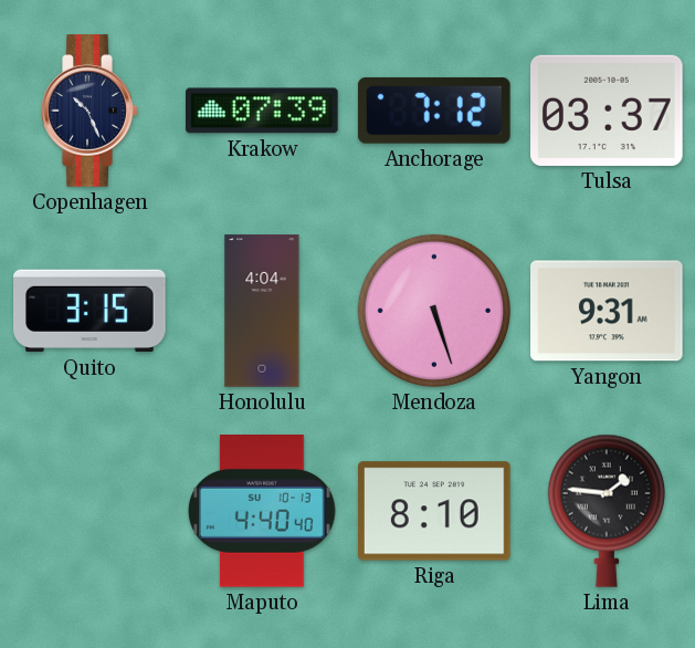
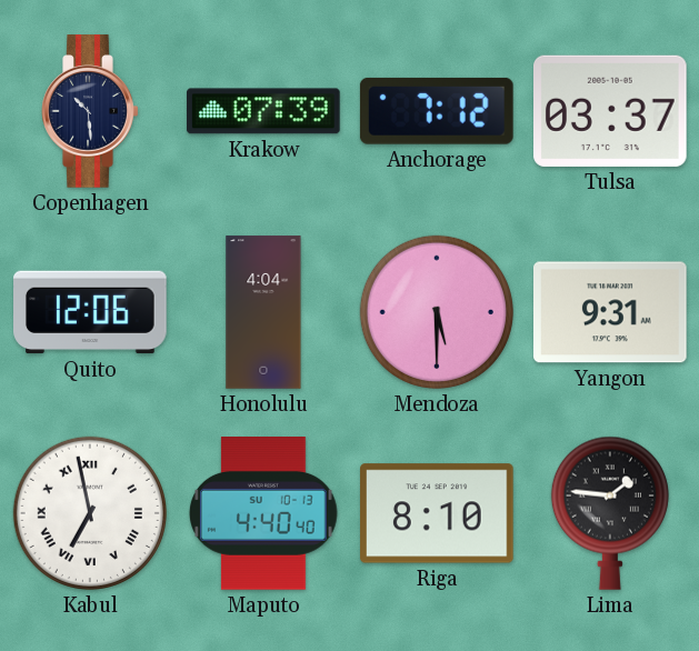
Copenhagen: 10:26 -> 10:29 (90, 111)
Quito: 3:15 -> 12:06 (90, 312)
Mendoza: 5:27 -> 5:30 (437, 312)
Kabul: none -> 6:58 (90, 513)
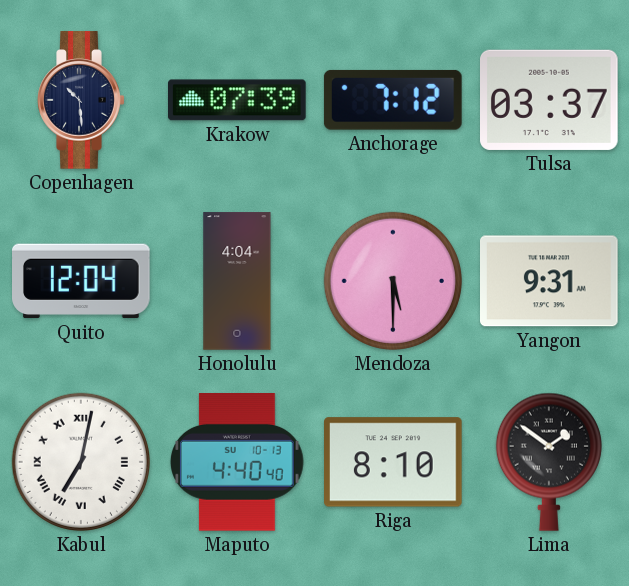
Quito: 12:06 -> 12:04 (81, 281)
Kabul: 6:58 -> 7:02 (81, 462)
Lima: 1:46 -> 1:51 (549, 462)
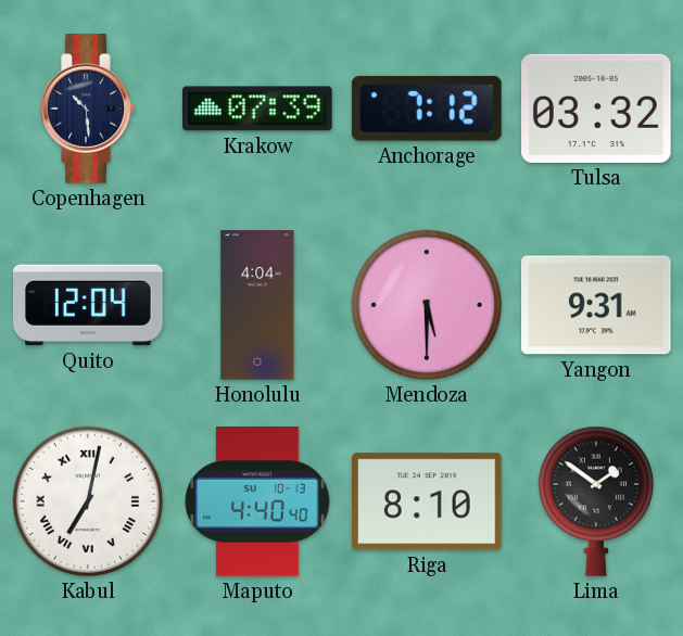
Tulsa: 03:37 -> 03:32 (597, 109)
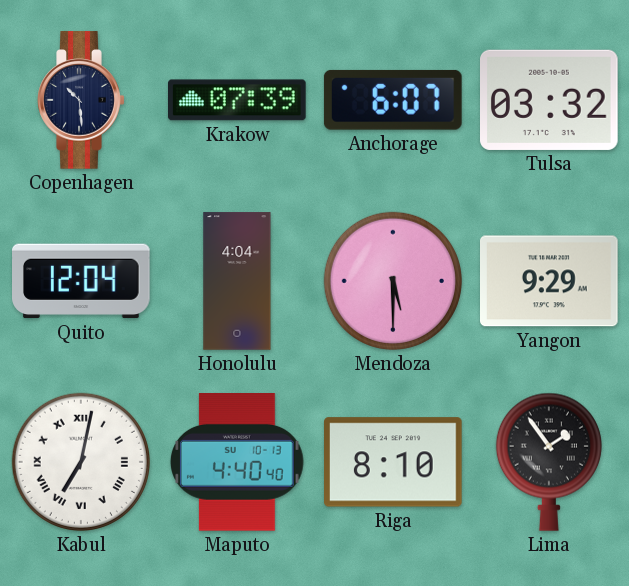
Anchorage: 7:12 -> 6:07 (393, 100)
Yangon: 9:31 -> 9:29 (550, 281)
Lima: 1:51 -> 1:54 (549, 462)
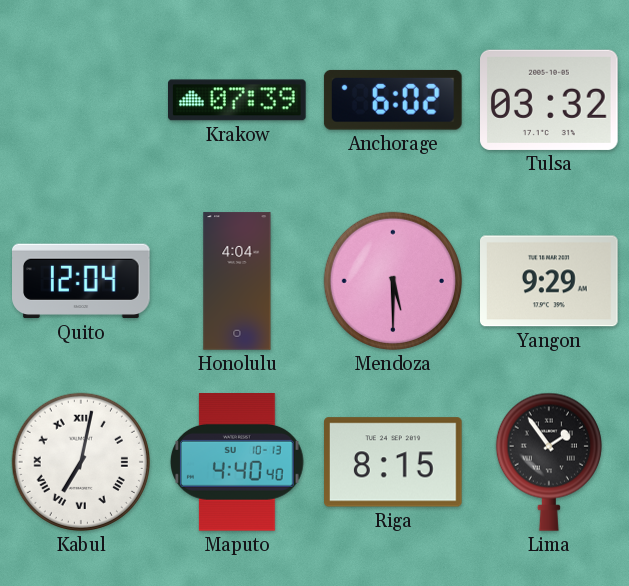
Copenhagen: 10:29 -> none (81, 100)
Anchorage: 6:07 -> 6:02 (393, 100)
Riga: 8:10 -> 8:15 (394, 462)
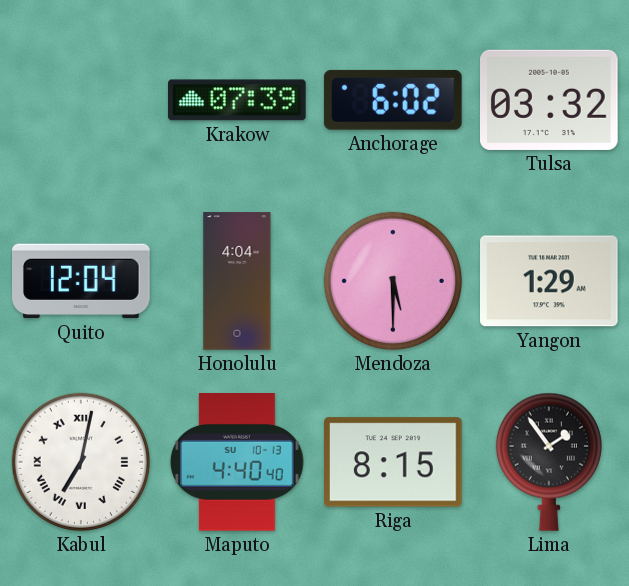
Yangon: 9:29 -> 1:29 (550, 281)
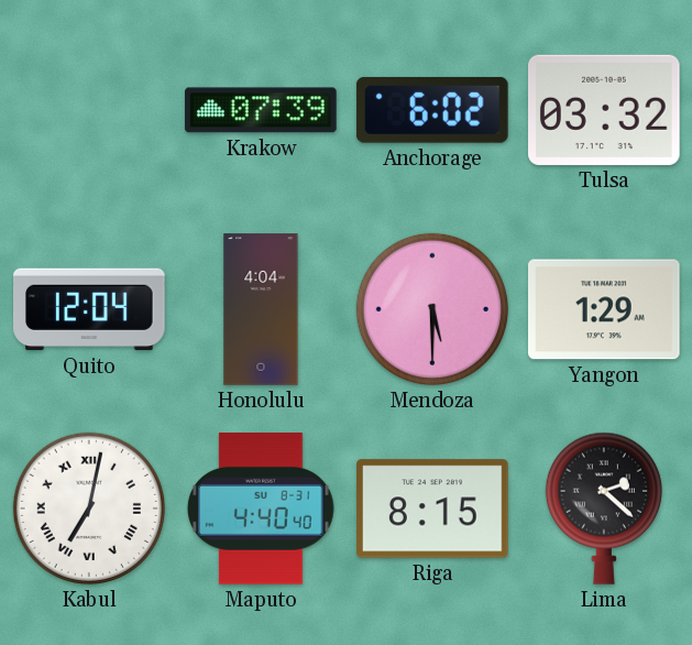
Maputo date: SU 10-13 -> SU 8-31 (262, 510)
Lima: 1:54 -> 2:22 (604, 509)
